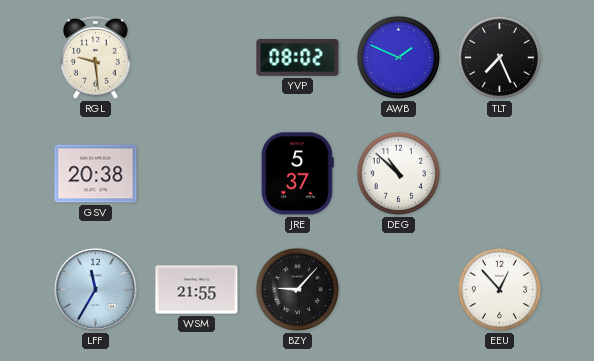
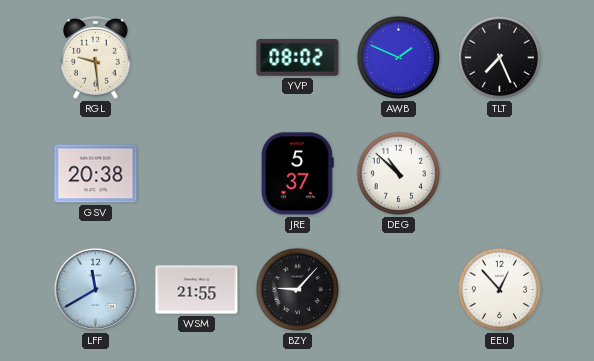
LFF: 11:35 -> 11:40 (95, 289)
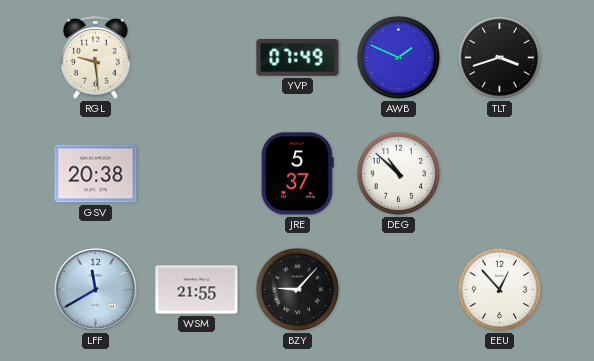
YVP: 08:02 -> 07:49 (298, 58)
TLT: 7:26 -> 3:42 (500, 58)
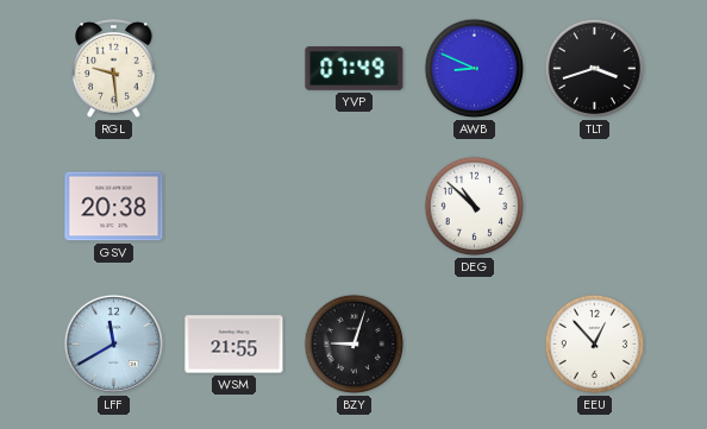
AWB: 1:49 -> 8:49 (475, 69)
JRE: 5:37 -> none (298, 174)
BZY: 9:07 -> 9:03 (355, 345)
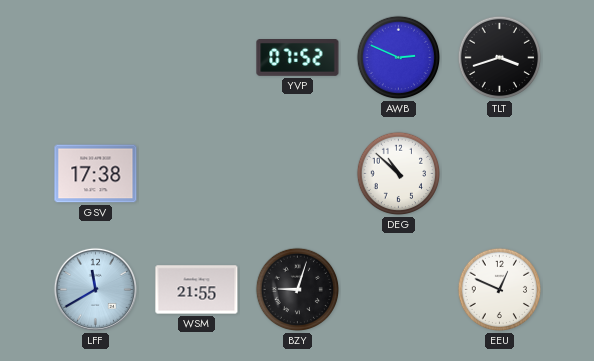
RGL: 9:29 -> none (114, 69)
YVP: 07:49 -> 07:52 (298, 58)
AWB: 8:49 -> 2:49 (399, 58)
GSV: 20:38 -> 17:38 (96, 174)
EEU: 12:53 -> 12:49 (500, 290)
